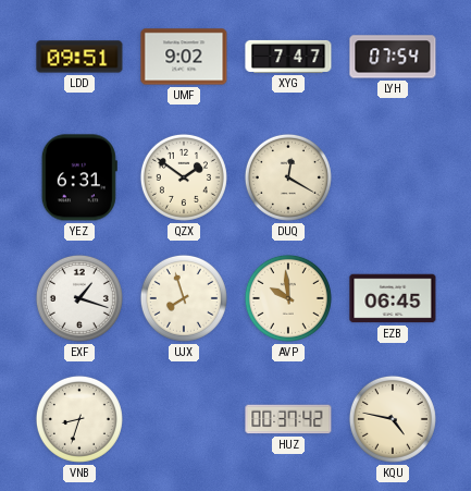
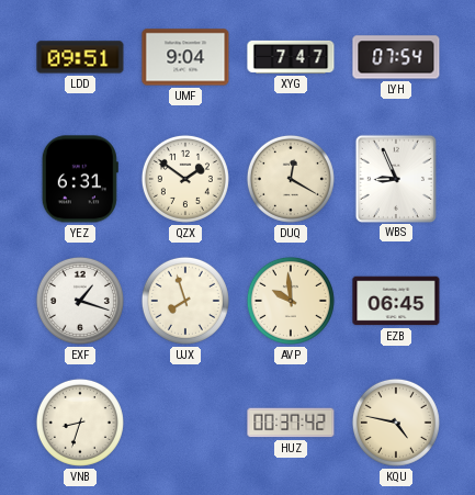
UMF: 9:02 -> 9:04 (185, 57)
WBS: none -> 8:56 (396, 178)
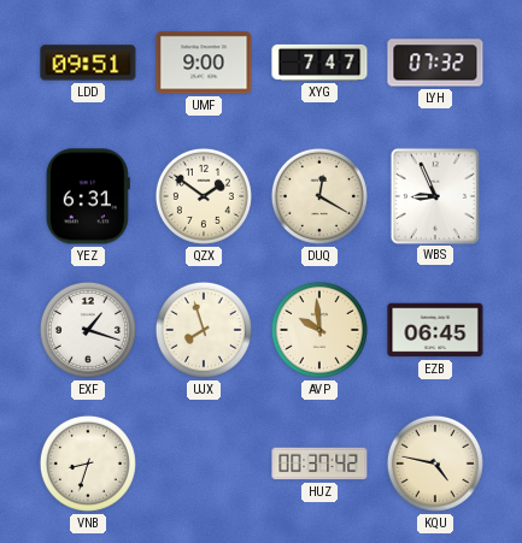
UMF: 9:04 -> 9:00 (204, 63)
LYH: 07:54 -> 07:32 (435, 63)
